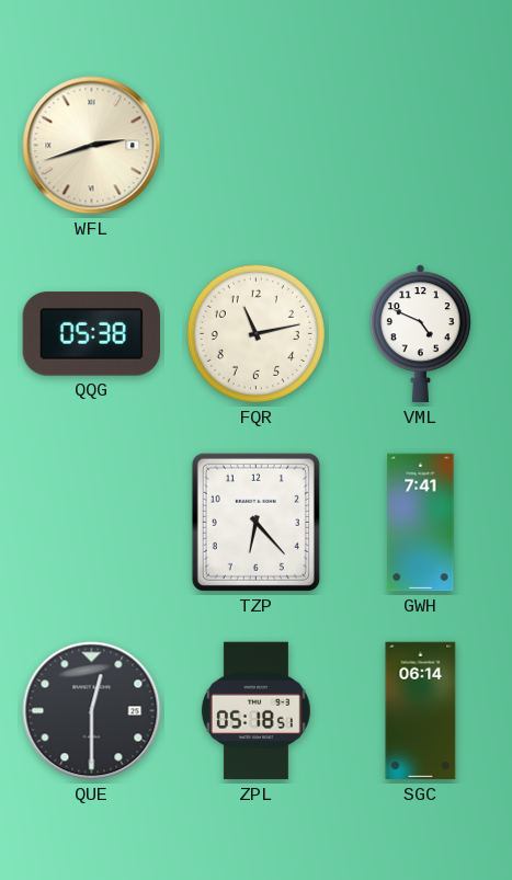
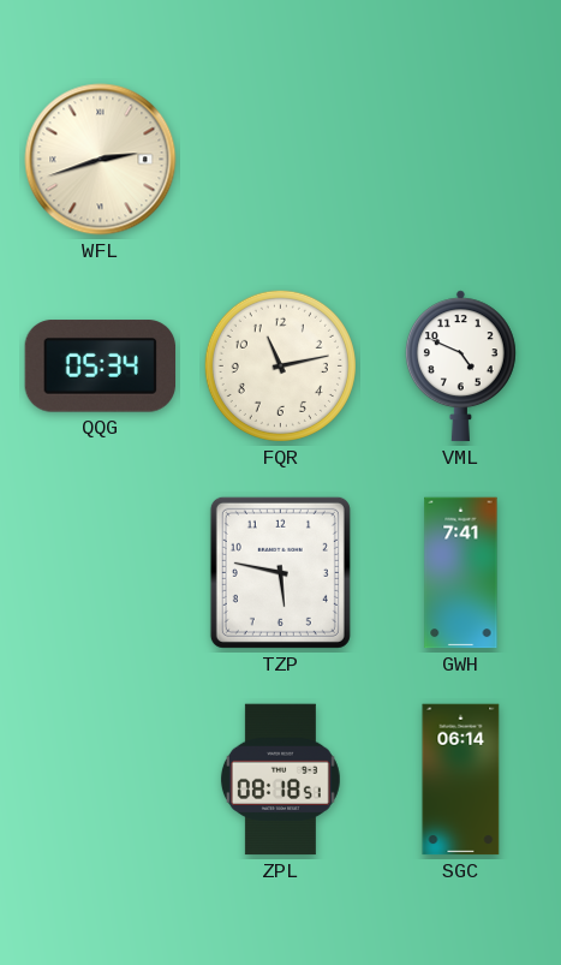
QQG: 05:38 -> 05:34 (100, 367)
TZP: 6:23 -> 5:47 (280, 572)
QUE: 12:30 -> none (92, 711)
ZPL: 05:18 -> 08:18 (280, 780)
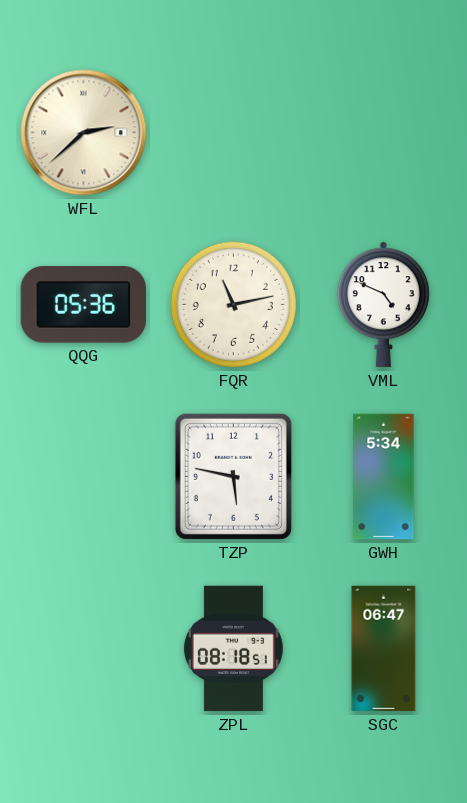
WFL: 2:42 -> 2:38 (84, 133)
QQG: 05:34 -> 05:36 (83, 305)
GWH: 7:41 -> 5:34 (384, 477)
SGC: 06:14 -> 06:47 (384, 649)
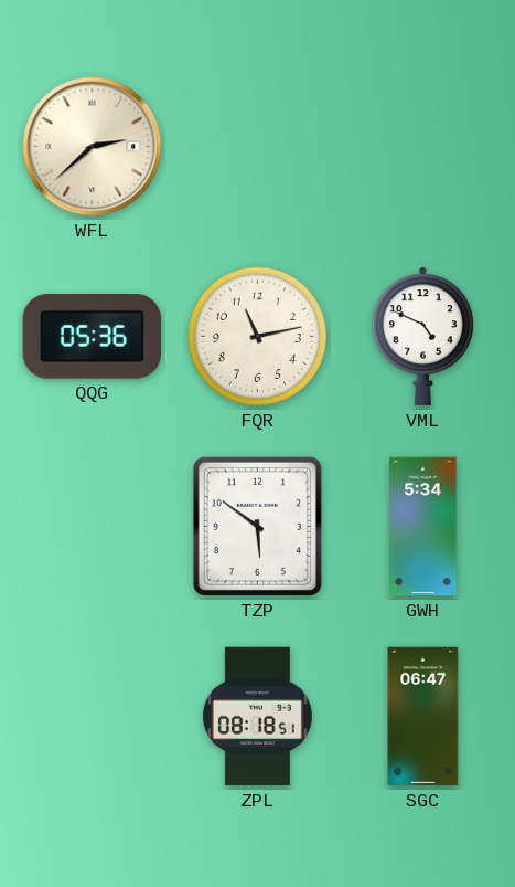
TZP: 5:47 -> 5:51 (257, 526)
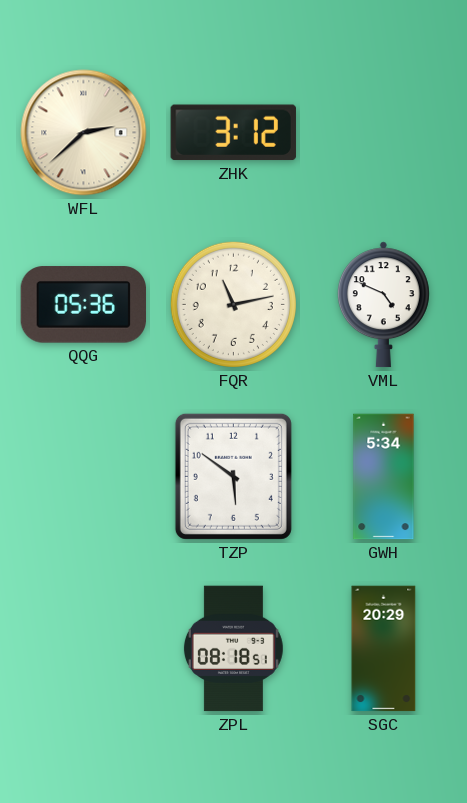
ZHK: none -> 3:12 (233, 133)
SGC: 06:47 -> 20:29 (384, 649)
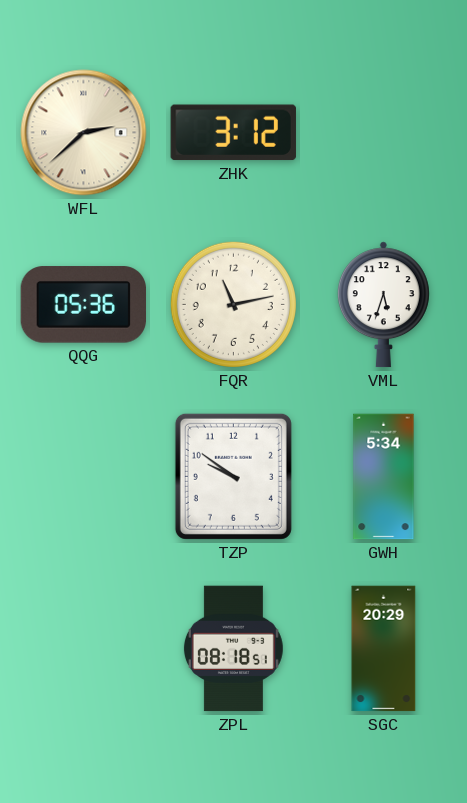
VML: 4:49 -> 5:33 (383, 305)
TZP: 5:51 -> 9:51 (233, 476)
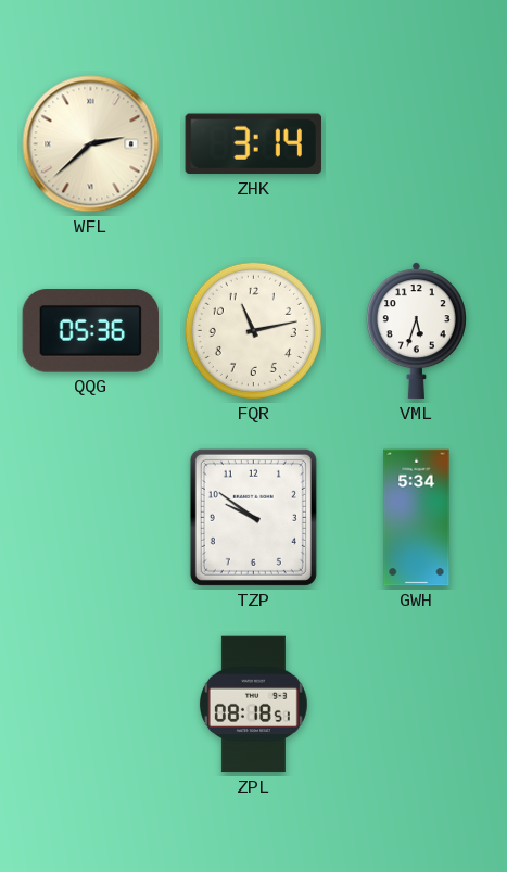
ZHK: 3:12 -> 3:14 (253, 144)
SGC: 20:29 -> none (384, 649)
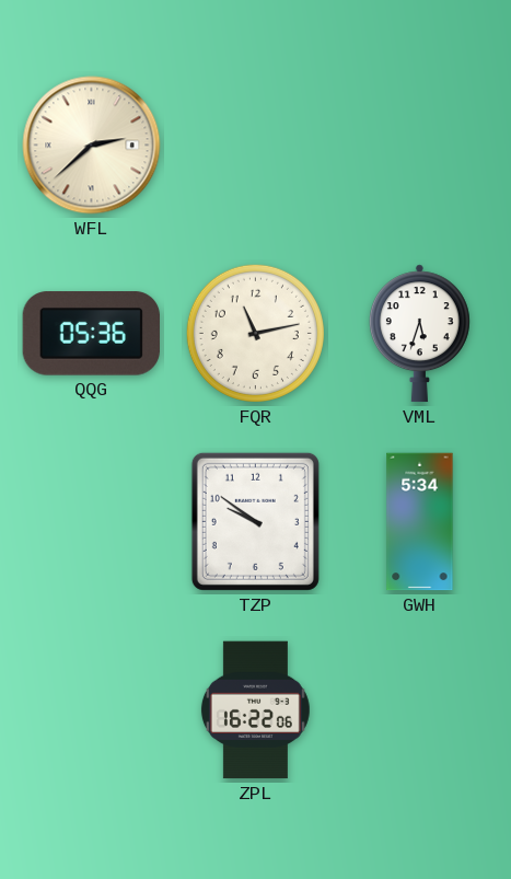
ZHK: 3:14 -> none (253, 144)
ZPL: 08:18 -> 16:22 (255, 710)
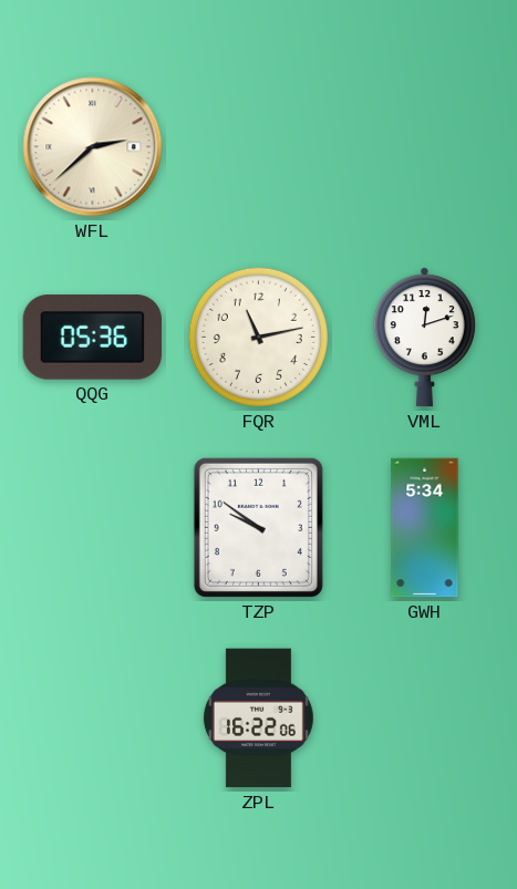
VML: 5:33 -> 12:12 (424, 338)
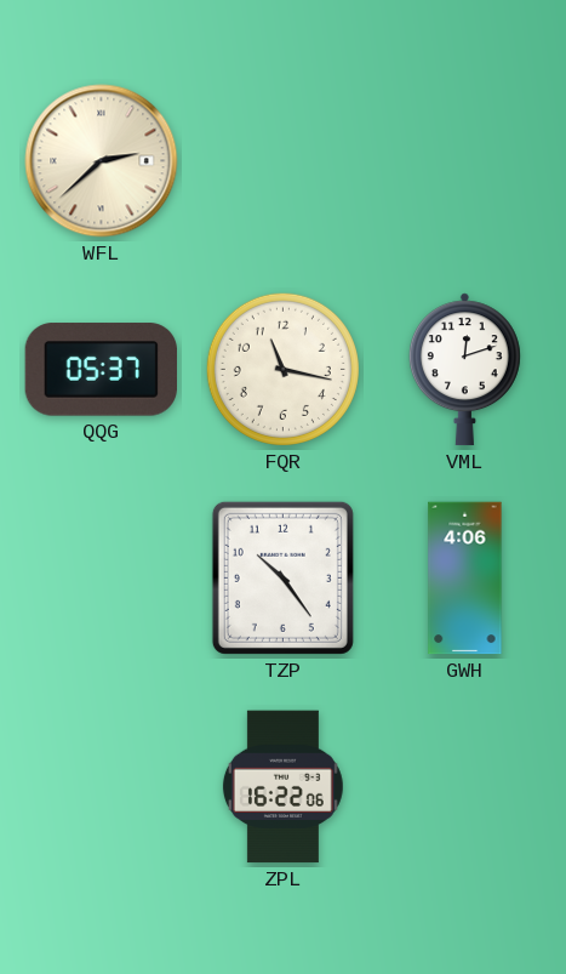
QQG: 05:36 -> 05:37 (101, 370)
FQR: 11:13 -> 11:17 (282, 369)
TZP: 9:51 -> 10:24 (282, 577)
GWH: 5:34 -> 4:06 (465, 579)
